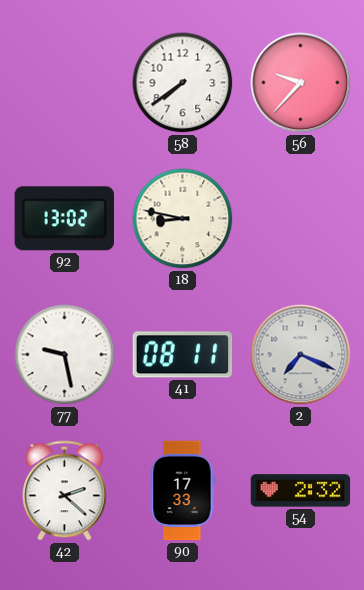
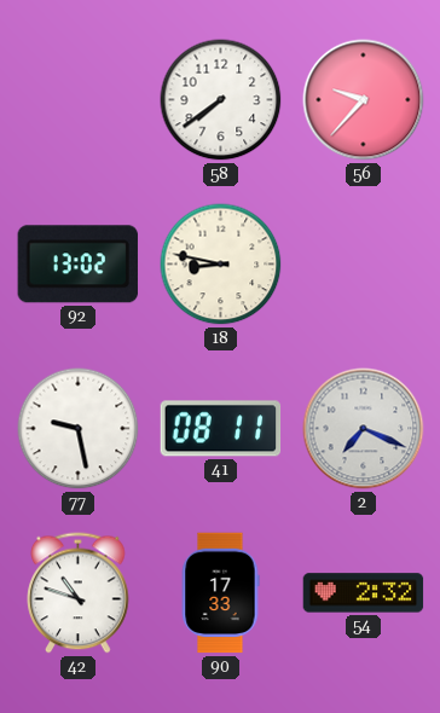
42: 2:22 -> 10:48 (79, 593)
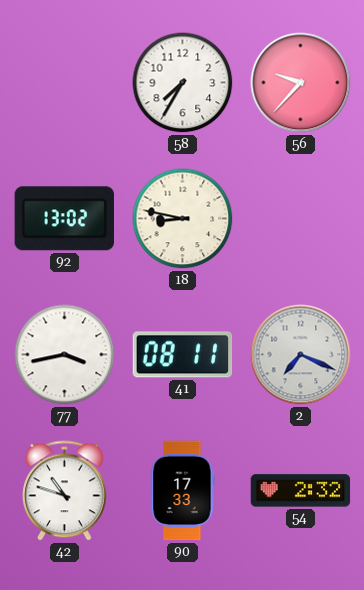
58: 7:39 -> 7:35 (183, 83)
77: 9:28 -> 3:43 (65, 355)
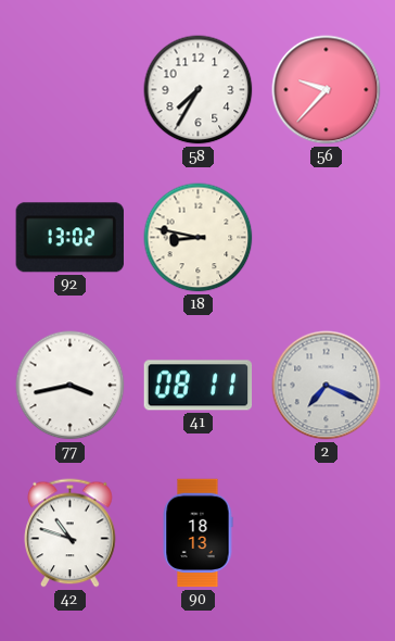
90: 17:33 -> 18:13 (197, 533)
54: 2:32 -> none (301, 491)
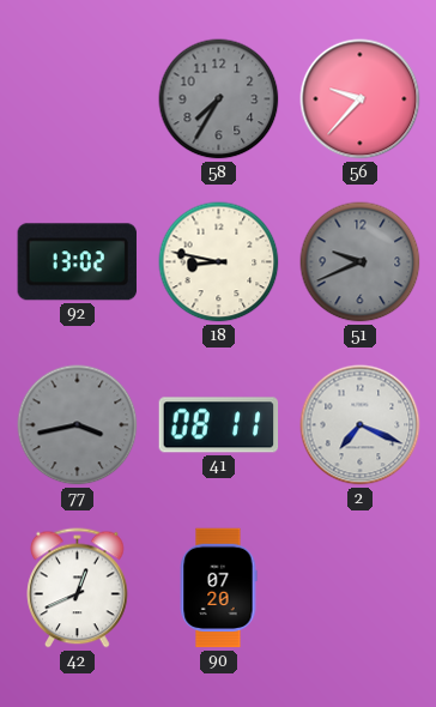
58 dial: white -> grey (219, 99)
51: none -> 9:41 (361, 262)
77 dial: white -> grey (78, 425)
42: 10:48 -> 12:41 (78, 588)
90: 18:13 -> 07:20 (218, 588)
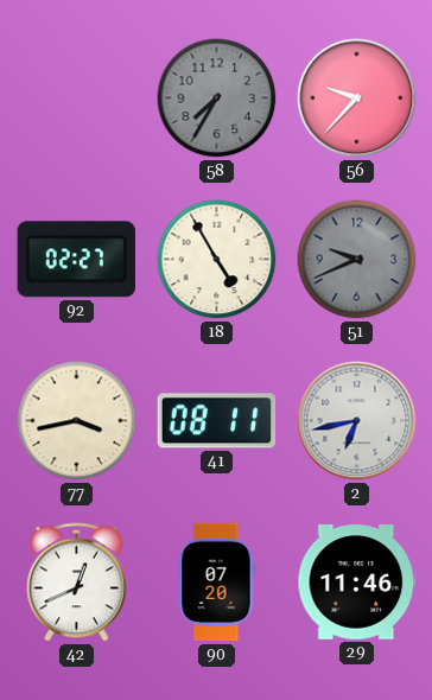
92: 13:02 -> 02:27 (76, 260)
18: 8:47 -> 4:55 (217, 260)
77 dial: grey -> cream (77, 421)
2: 7:19 -> 6:43 (357, 421)
29: none -> 11:46 (357, 583)
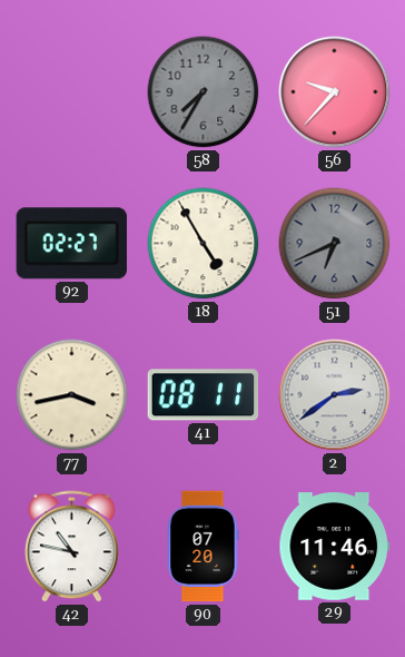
51: 9:41 -> 6:41 (335, 244)
2: 6:43 -> 2:39 (335, 395)
42: 12:41 -> 10:47 (72, 547)
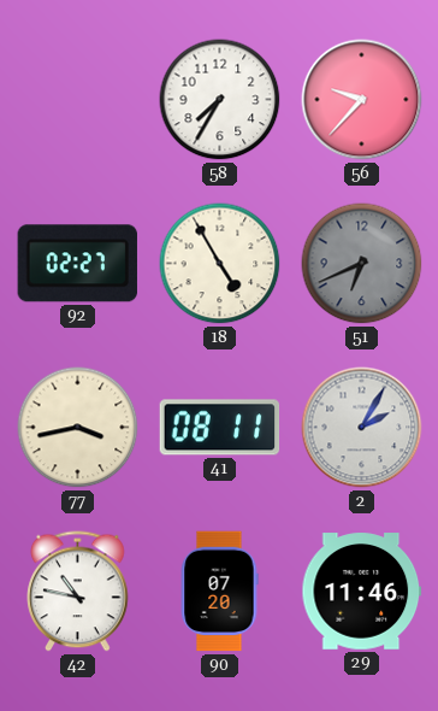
58 dial: grey -> white (220, 100)
2: 2:39 -> 2:05 (362, 428)
